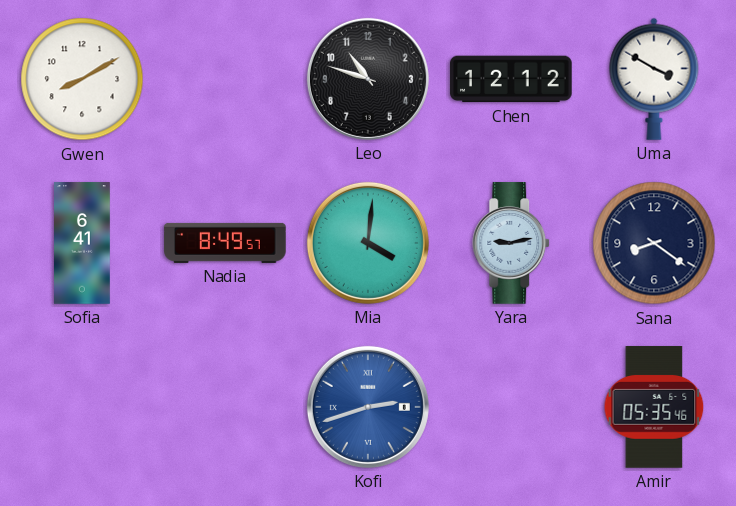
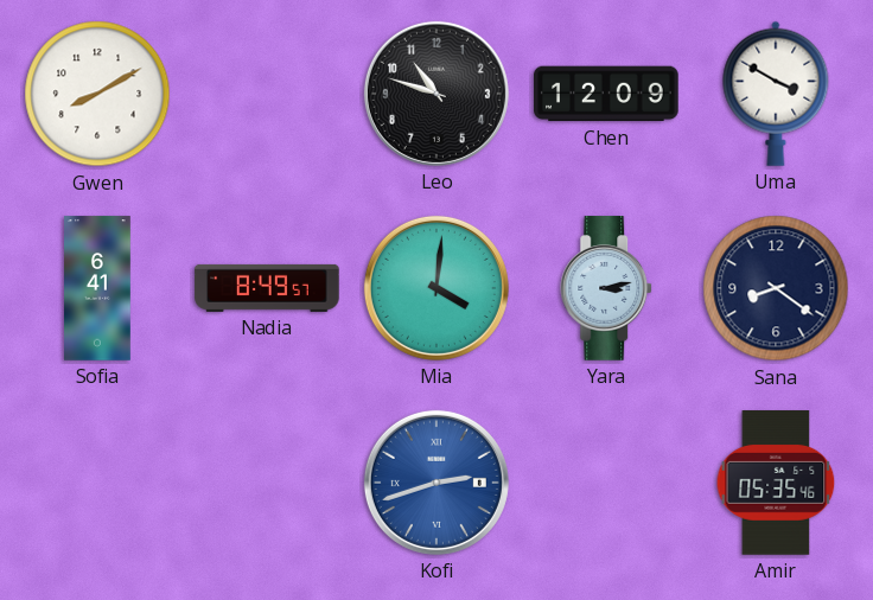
Chen: 12:12 -> 12:09 (606, 94)
Yara: 9:13 -> 3:13 (607, 288)
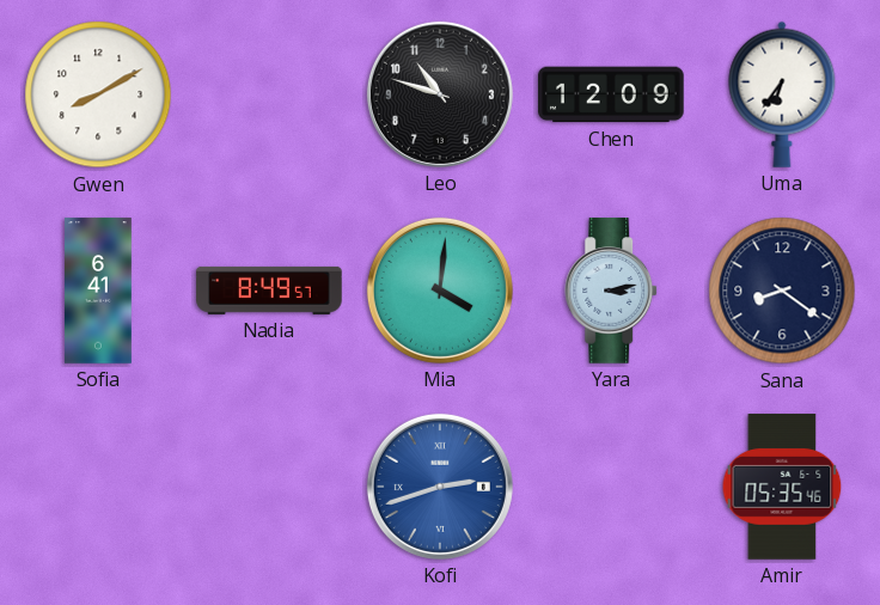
Uma: 3:50 -> 6:36 (782, 94)
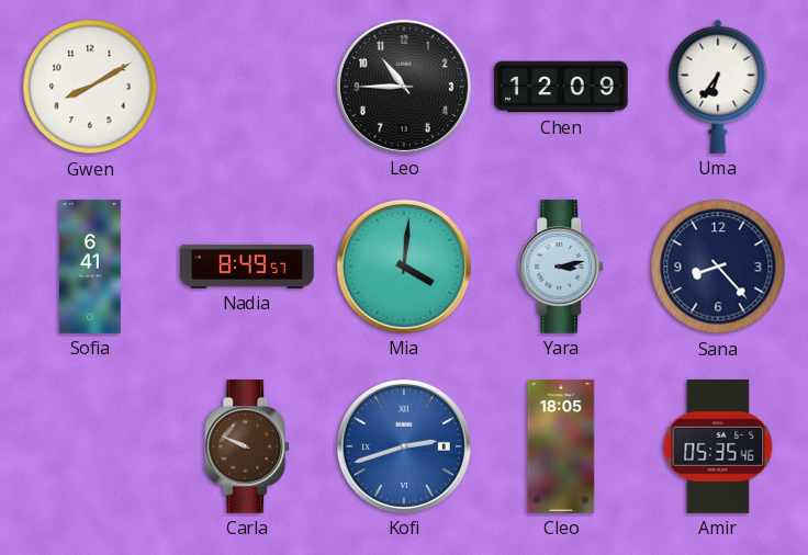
Leo: 10:48 -> 10:45 (404, 87)
Sana: 8:21 -> 8:23 (718, 267)
Carla: none -> 9:49 (248, 446)
Cleo: none -> 18:05 (561, 446)
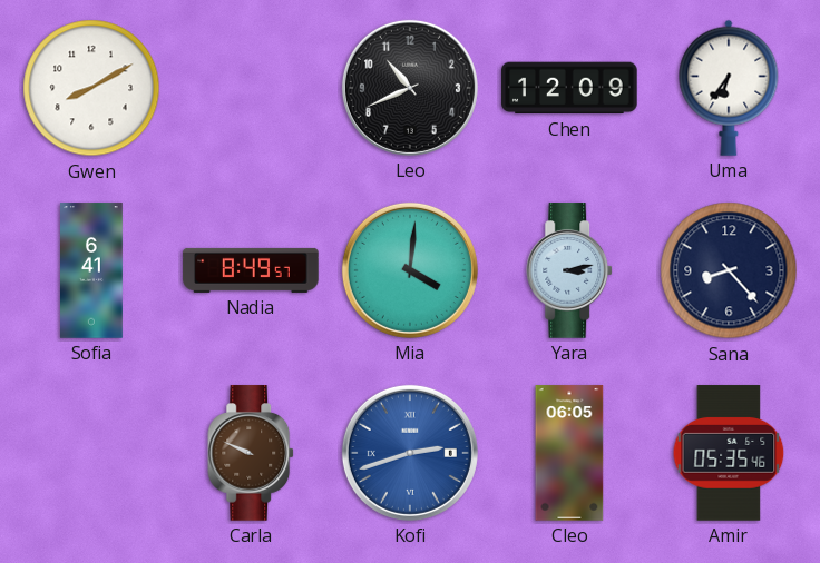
Leo: 10:45 -> 10:41 (410, 88)
Cleo: 18:05 -> 06:05 (569, 453)
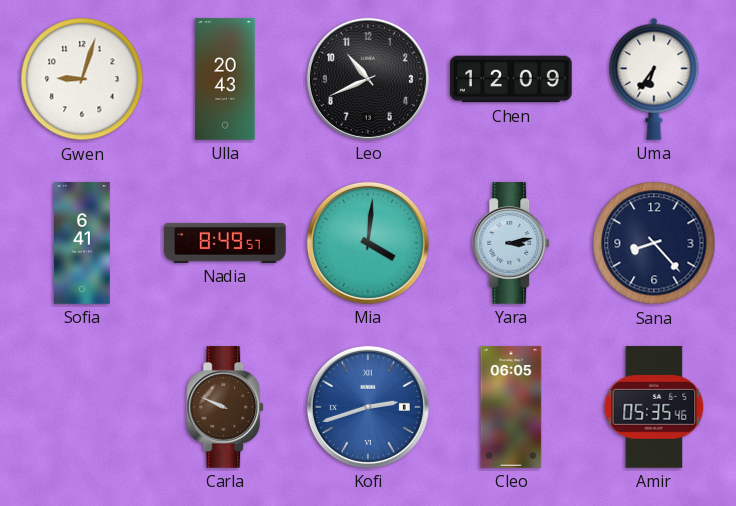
Gwen: 8:10 -> 9:03 (82, 79)
Ulla: none -> 20:43 (225, 79)
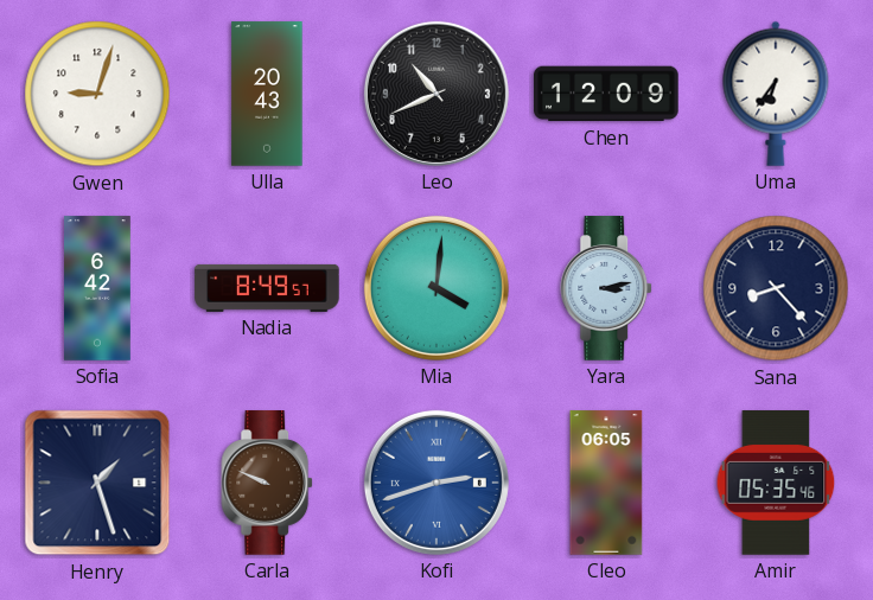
Sofia: 6:41 -> 6:42 (98, 288)
Henry: none -> 1:27 (97, 483)
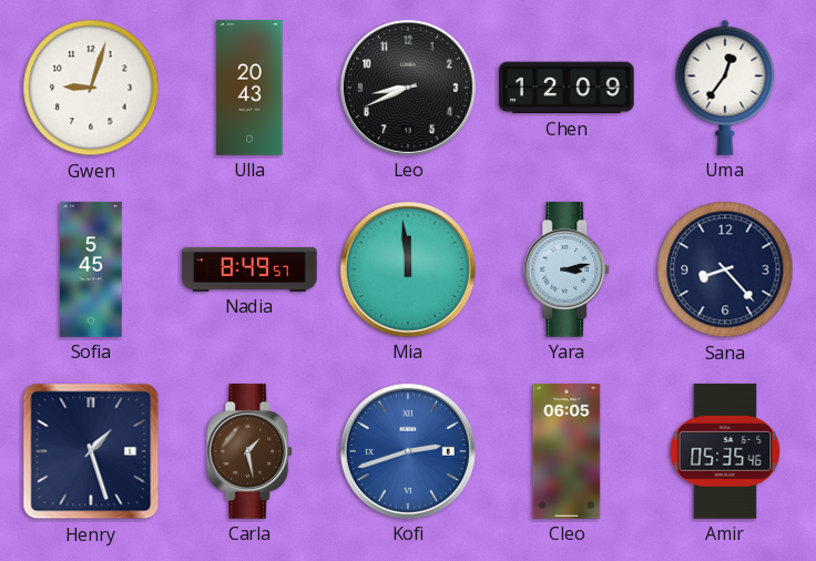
Leo: 10:41 -> 8:41 (408, 88)
Uma: 6:36 -> 12:36 (725, 88)
Sofia: 6:42 -> 5:45 (92, 269)
Mia: 4:01 -> 11:59 (408, 269)
Carla: 9:49 -> 1:28 (251, 451)
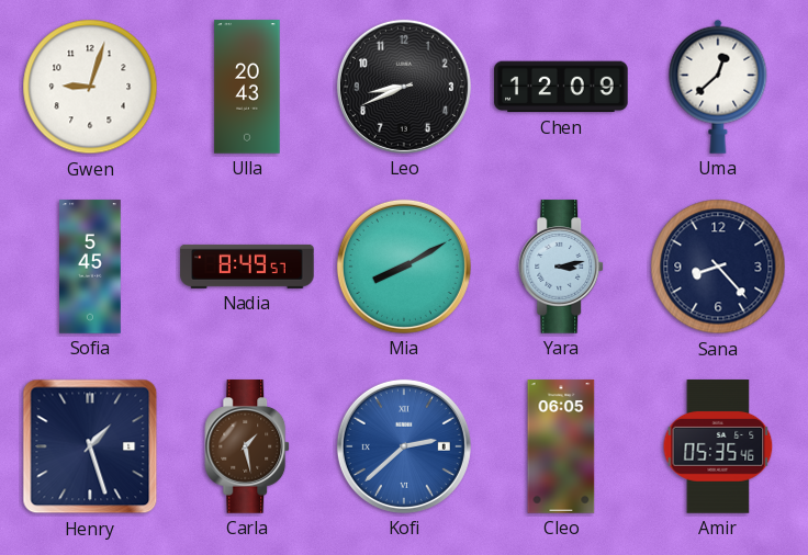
Uma: 12:36 -> 12:38 (718, 87)
Mia: 11:59 -> 8:10 (404, 267)
Kofi: 2:42 -> 2:38 (404, 446)
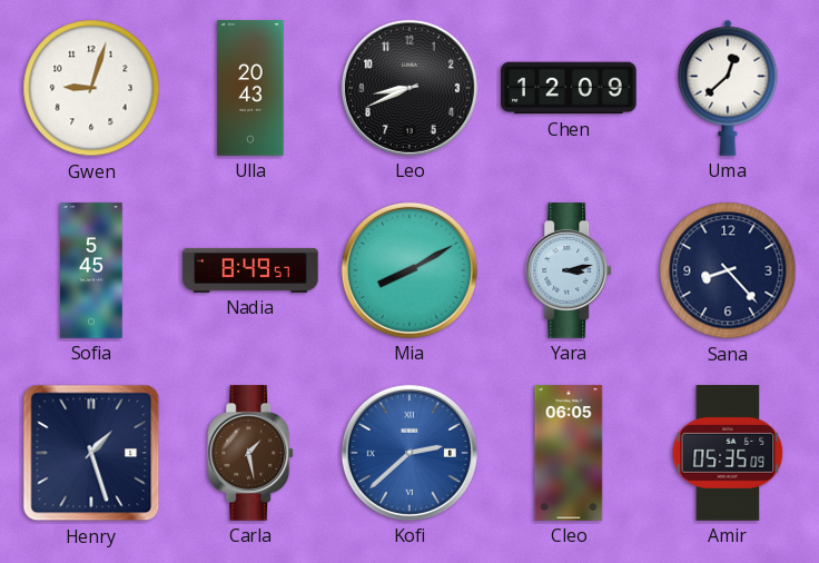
Amir: 05:35:46 -> 05:35:09 (728, 453)
